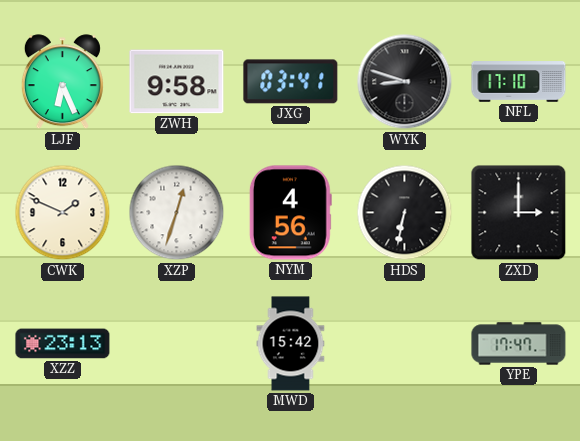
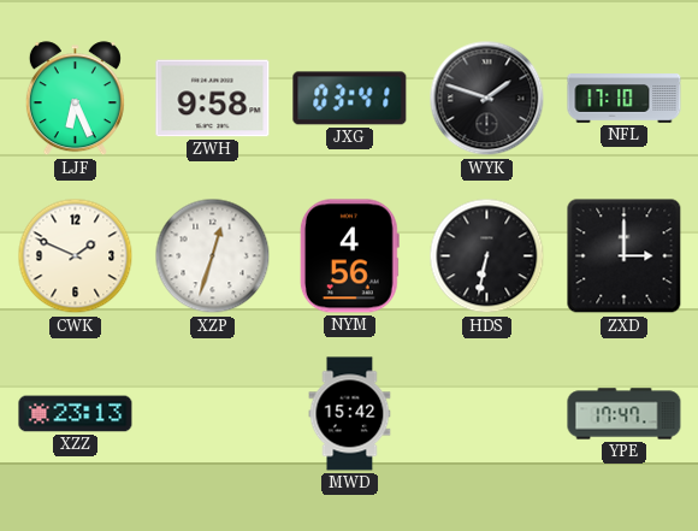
WYK: 8:48 -> 1:48 (487, 99)
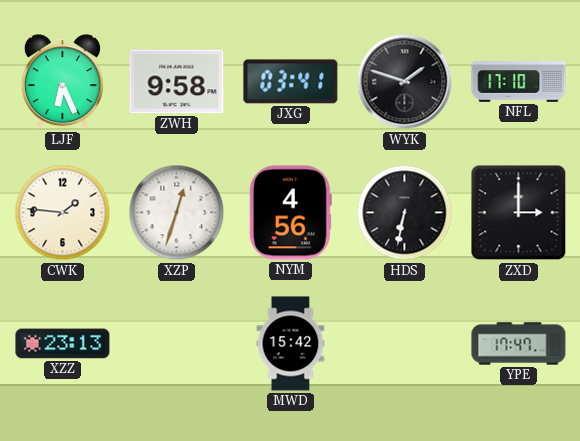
CWK: 1:49 -> 1:46 (63, 213)
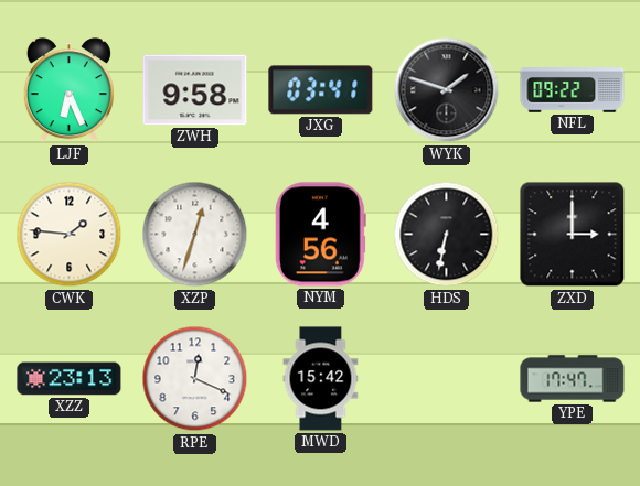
NFL: 17:10 -> 09:22 (573, 90)
RPE: none -> 12:19 (195, 379)
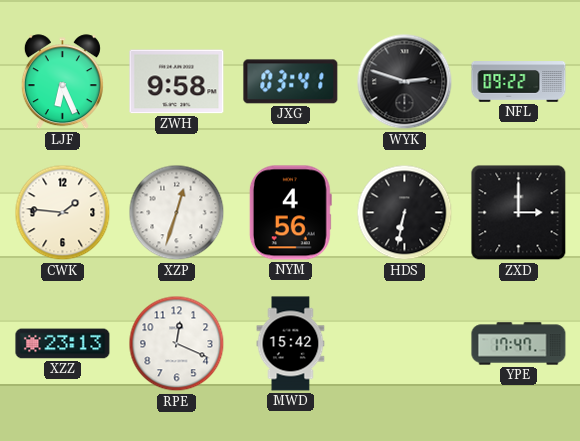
WYK: 1:48 -> 2:48 (405, 82)
